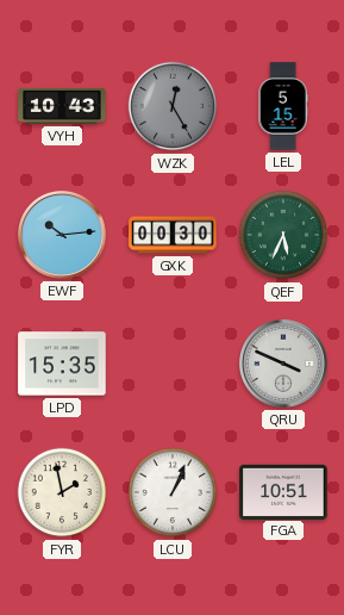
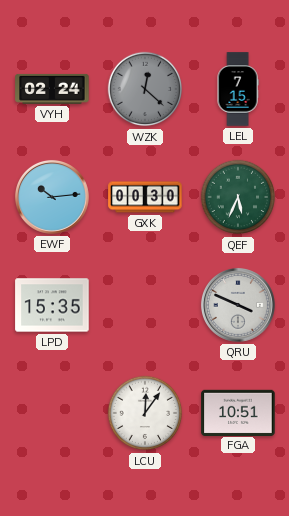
VYH: 10:43 -> 02:24 (52, 89)
WZK: 12:25 -> 12:22 (145, 89)
LEL: 5:15 -> 7:15 (238, 89)
FYR: 1:58 -> none (62, 492)
LCU: 1:04 -> 12:06 (145, 413)
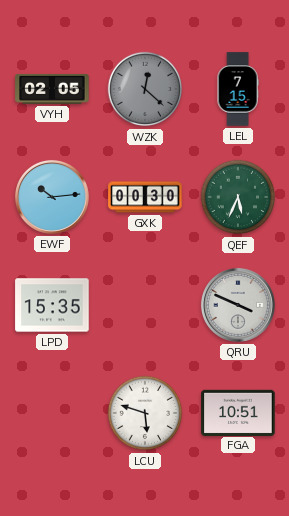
VYH: 02:24 -> 02:05 (52, 89)
LCU: 12:06 -> 5:48 (145, 413)
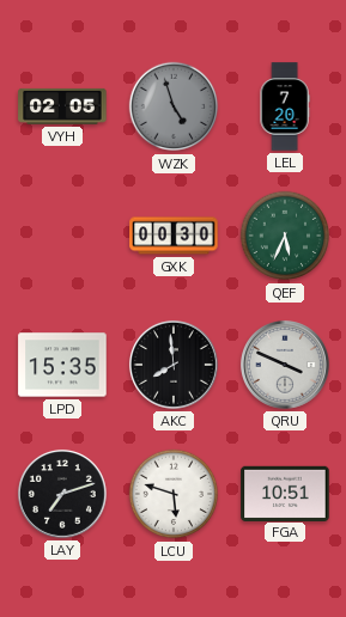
WZK: 12:22 -> 4:57 (174, 106)
LEL: 7:15 -> 7:20 (285, 106)
EWF: 10:14 -> none (52, 197)
AKC: none -> 7:59 (174, 365)
LAY: none -> 7:12 (62, 494)
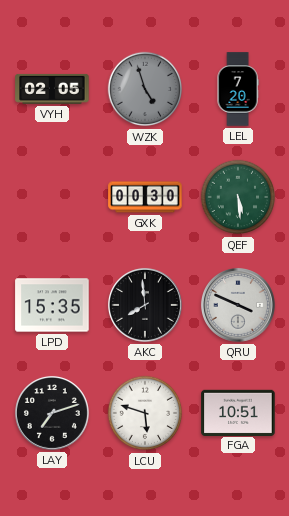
QEF: 5:34 -> 5:29 (238, 197)
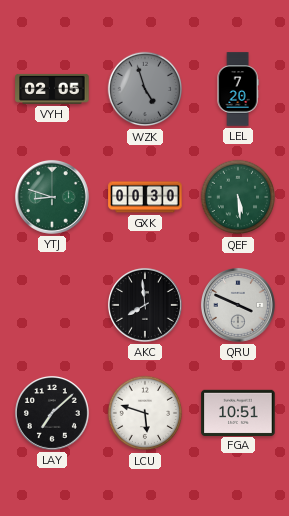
YTJ: none -> 8:48 (52, 197)
LPD: 15:35 -> none (52, 305)
LAY: 7:12 -> 7:08 (52, 413)
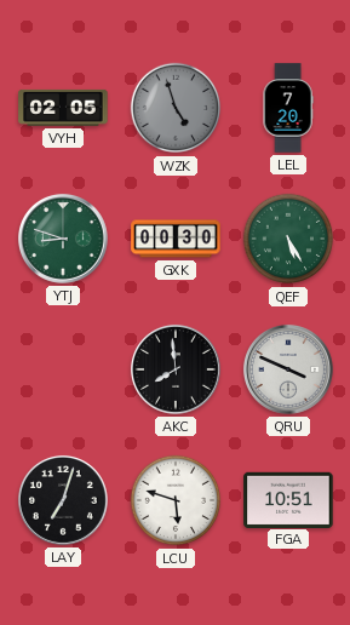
QEF: 5:29 -> 5:25 (288, 239)
LAY: 7:08 -> 7:03 (63, 500)
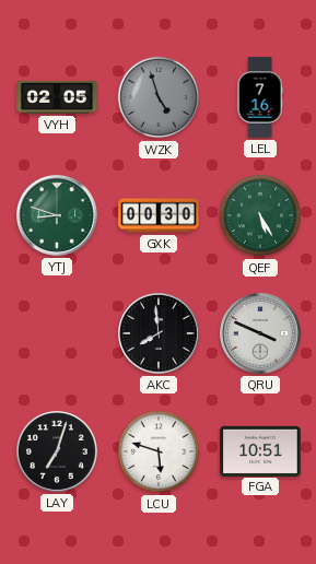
LEL: 7:20 -> 7:16 (260, 97)
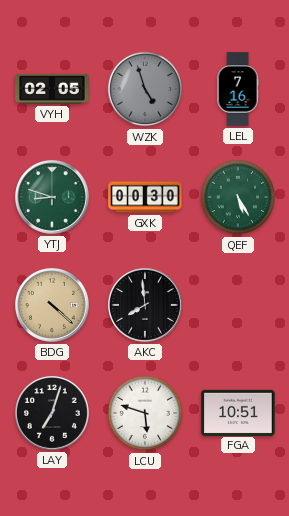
BDG: none -> 4:22 (52, 305)
QRU: 3:49 -> none (260, 333)
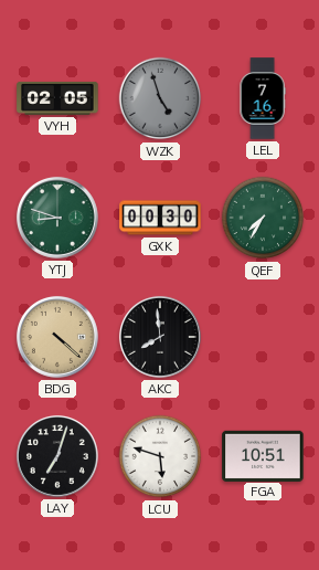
QEF: 5:25 -> 7:35 (263, 218)
